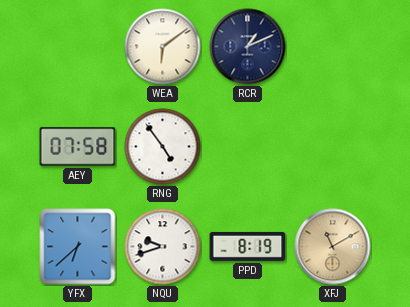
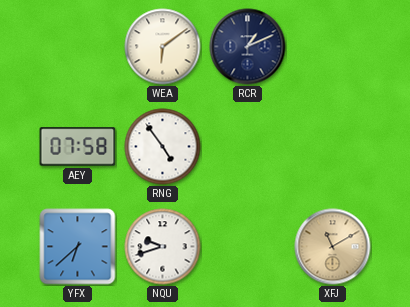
PPD: 8:19 -> none (248, 246)
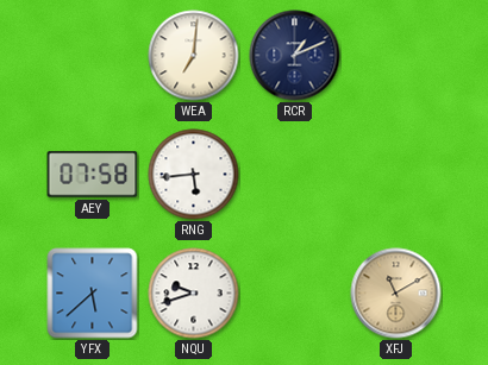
WEA: 6:09 -> 7:01 (194, 56)
RNG: 4:54 -> 5:44 (194, 175)
YFX: 6:38 -> 5:38 (93, 294)
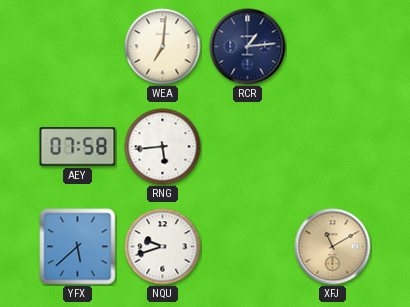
RCR: 1:11 -> 1:14 (248, 47)
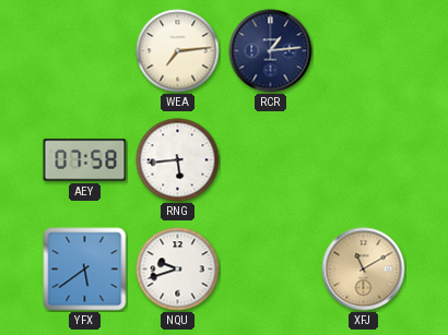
WEA: 7:01 -> 7:14 (178, 51)
YFX: 5:38 -> 5:39 (85, 270)
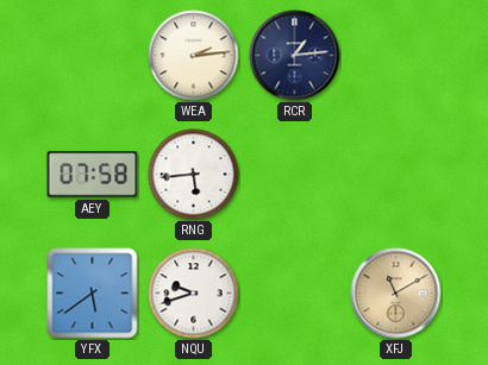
WEA: 7:14 -> 2:14 (194, 56)
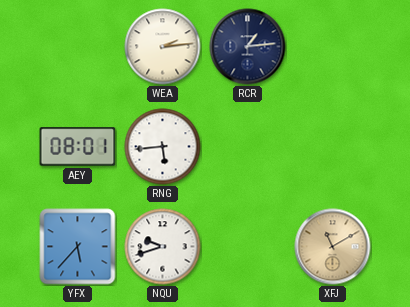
AEY: 07:58 -> 08:01 (78, 147)
YFX: 5:39 -> 5:37 (78, 247)
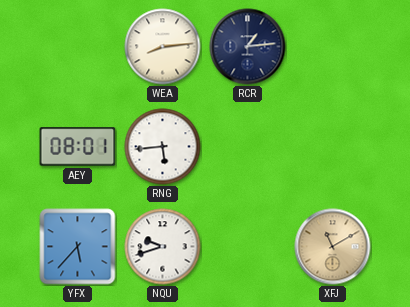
WEA: 2:14 -> 8:14 (163, 47)
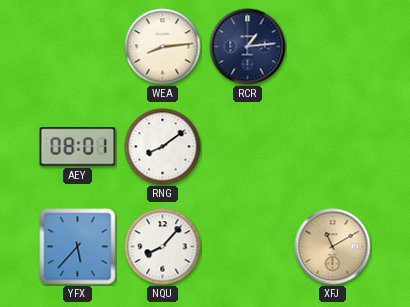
RNG: 5:44 -> 8:09 (163, 147)
NQU: 9:42 -> 8:07 (163, 247)
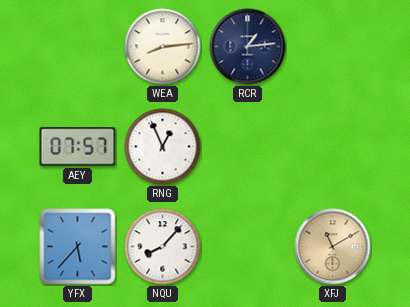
AEY: 08:01 -> 07:57 (78, 147)
RNG: 8:09 -> 12:56 (163, 147)
